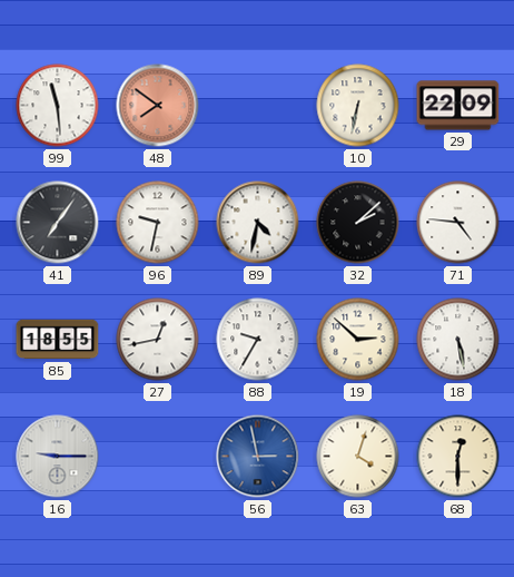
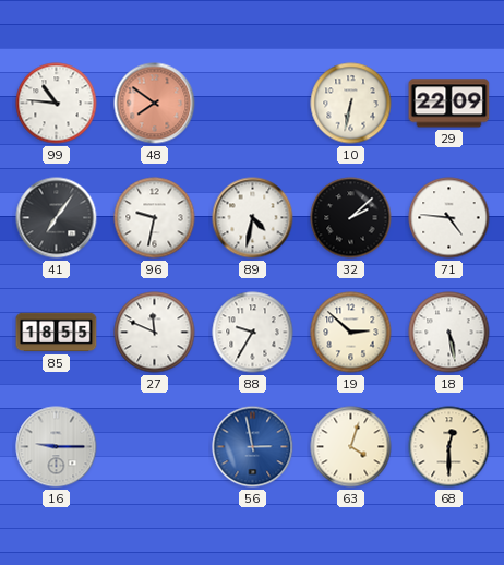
99: 11:29 -> 10:46 (57, 104)
27: 12:43 -> 11:49 (155, 333)
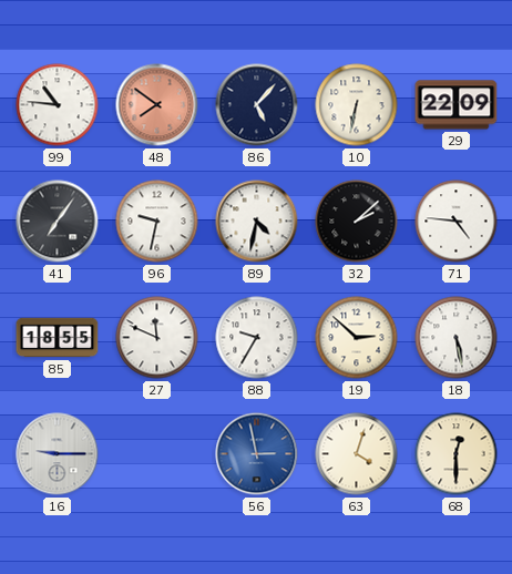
86: none -> 5:07 (257, 105)
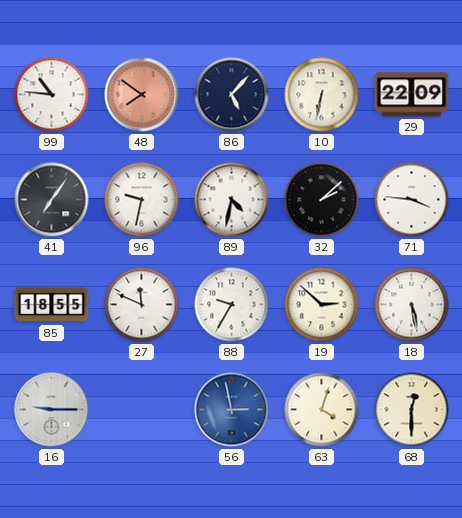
71: 4:46 -> 3:46 (412, 200)
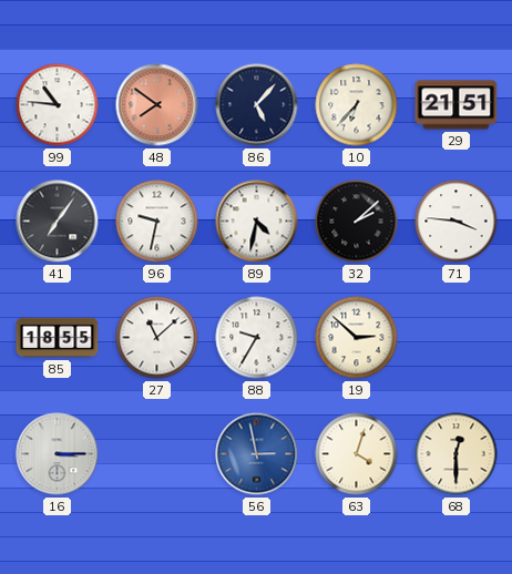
10: 6:32 -> 6:37 (357, 105)
29: 22:09 -> 21:51 (457, 105)
27: 11:49 -> 11:08 (157, 338)
18: 5:28 -> none (412, 305)
16: 9:15 -> 3:15 (58, 454)
